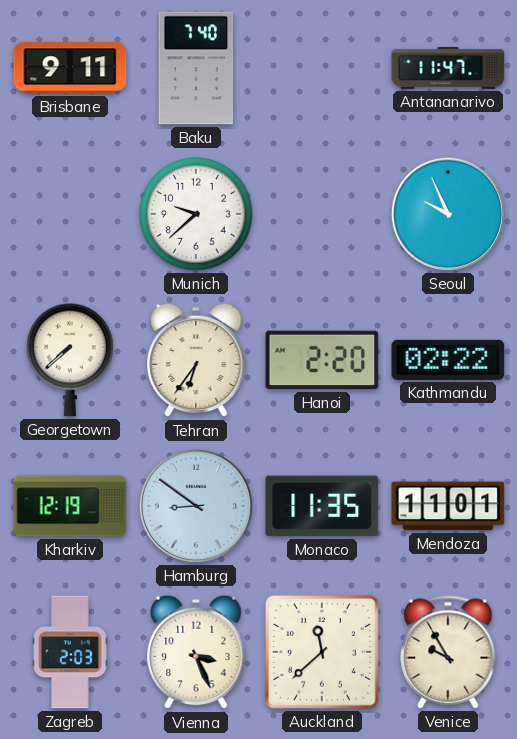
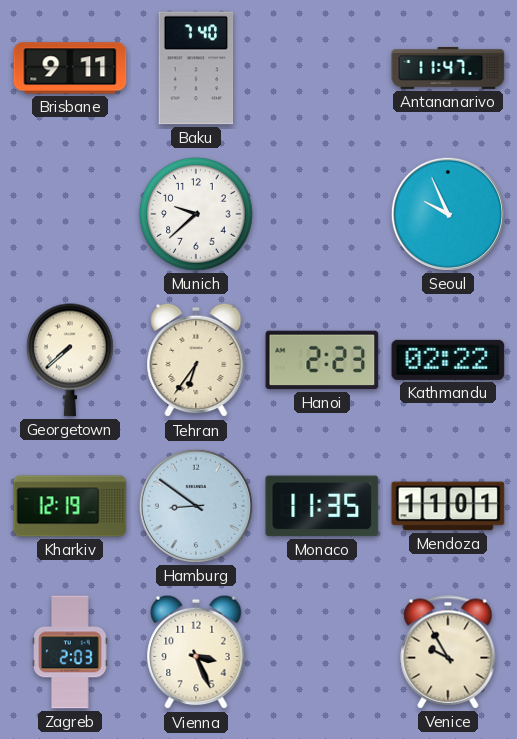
Hanoi: 2:20 -> 2:23 (322, 360)
Auckland: 11:38 -> none (322, 652)
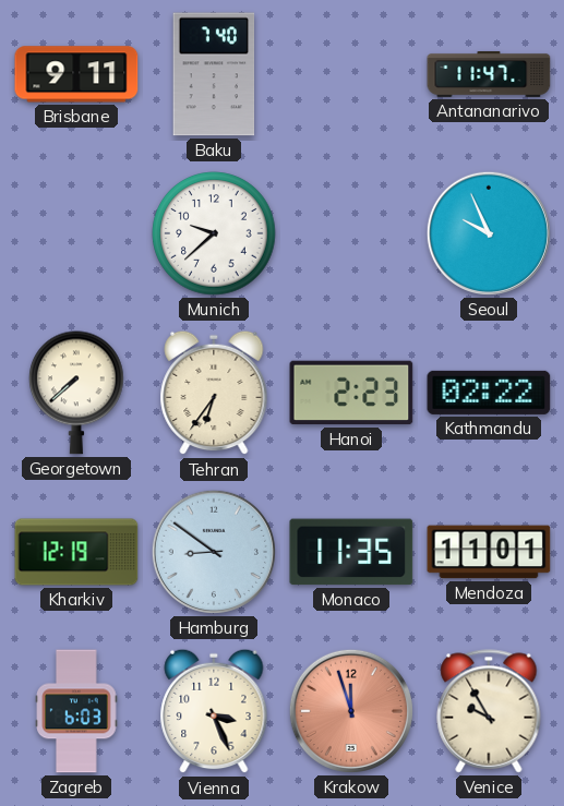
Zagreb: 2:03 -> 6:03 (76, 711)
Krakow: none -> 11:57 (351, 711)
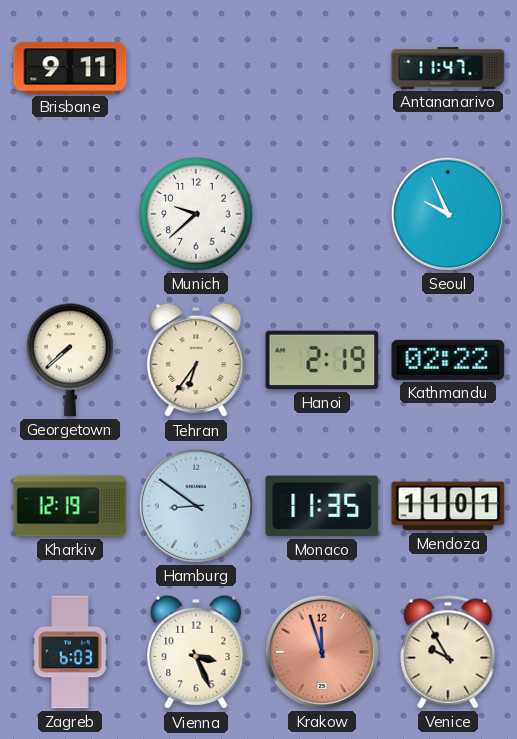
Baku: 7:40 -> none (214, 74)
Hanoi: 2:23 -> 2:19 (322, 360)
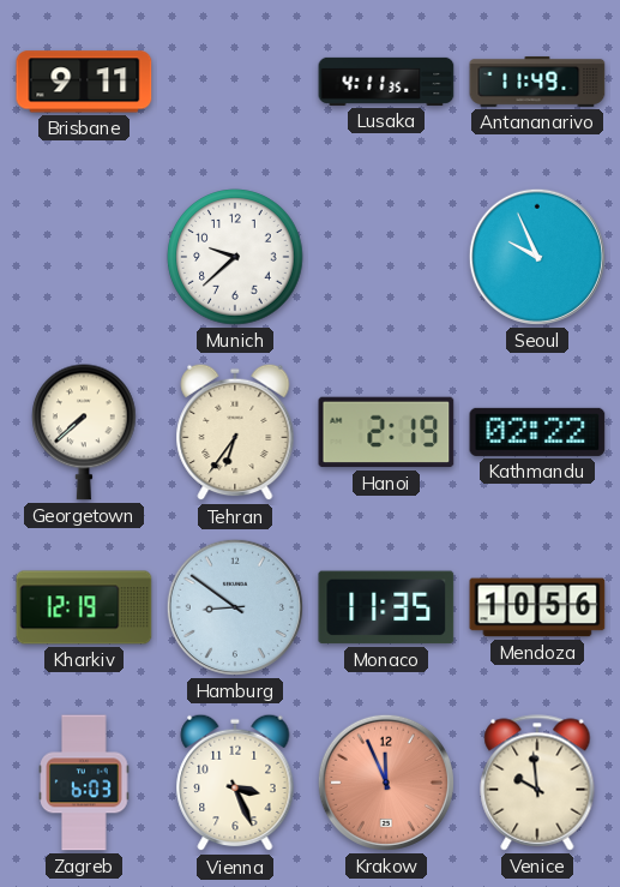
Lusaka: none -> 4:11 (386, 82)
Antananarivo: 11:47 -> 11:49 (537, 82)
Mendoza: 11:01 -> 10:56 (537, 607)
Krakow: 11:57 -> 11:56 (386, 783)
Venice: 9:55 -> 9:59 (537, 783)
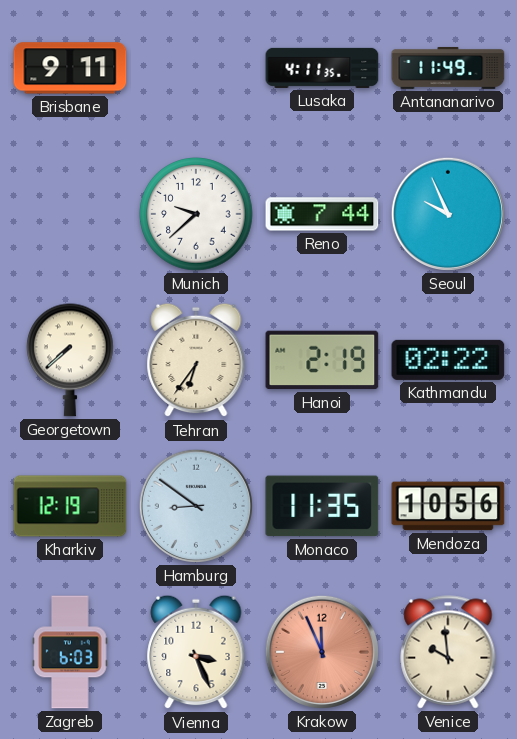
Reno: none -> 7:44 (322, 214)
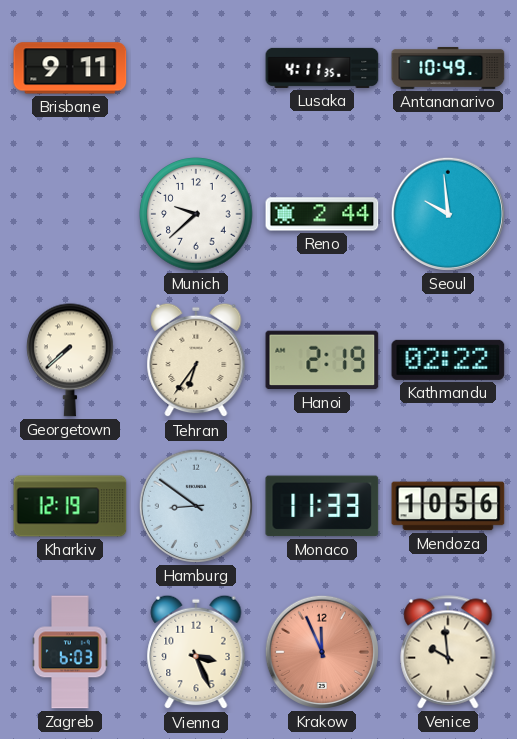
Antananarivo: 11:49 -> 10:49 (448, 68)
Reno: 7:44 -> 2:44 (322, 214)
Seoul: 9:56 -> 9:59 (448, 214)
Monaco: 11:35 -> 11:33 (322, 506)
